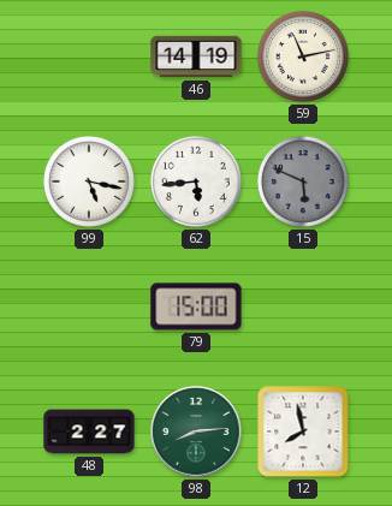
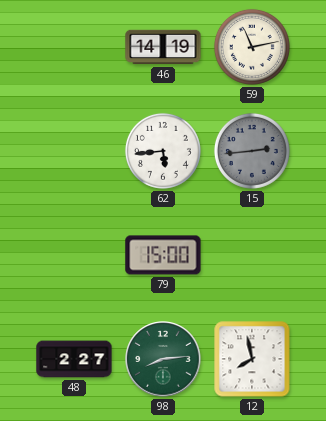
99: 5:17 -> none (89, 181)
15: 5:49 -> 2:44 (252, 151)
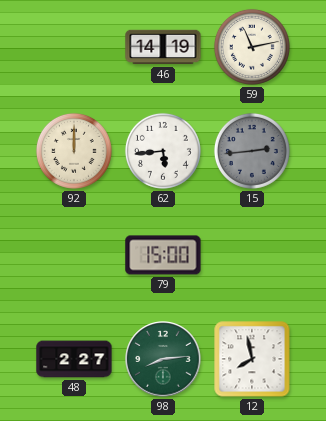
92: none -> 12:00 (74, 151)
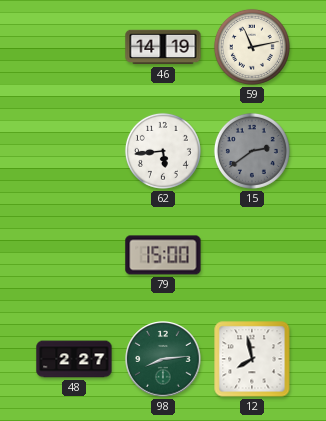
92: 12:00 -> none (74, 151)
15: 2:44 -> 2:39 (252, 151)
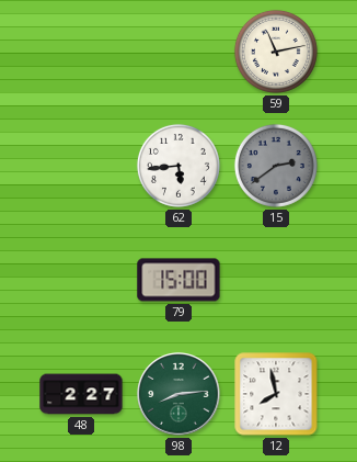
46: 14:19 -> none (163, 47)
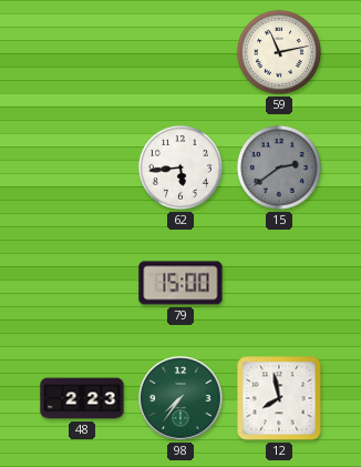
48: 2:27 -> 2:23 (82, 398)
98: 8:14 -> 7:36 (180, 398)
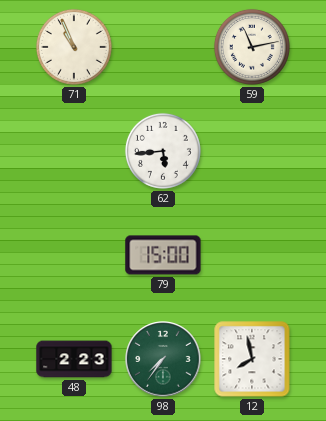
71: none -> 10:56 (74, 47)
15: 2:39 -> none (279, 167)
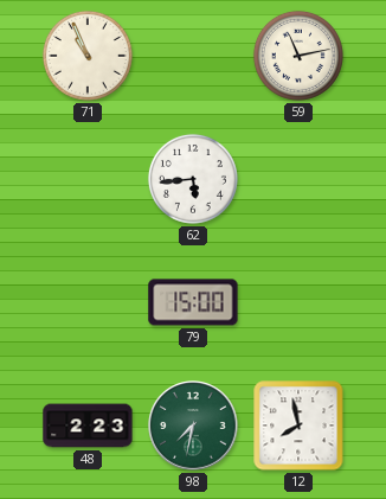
98: 7:36 -> 7:32 (193, 426)
